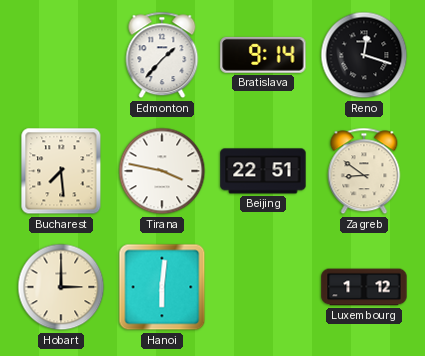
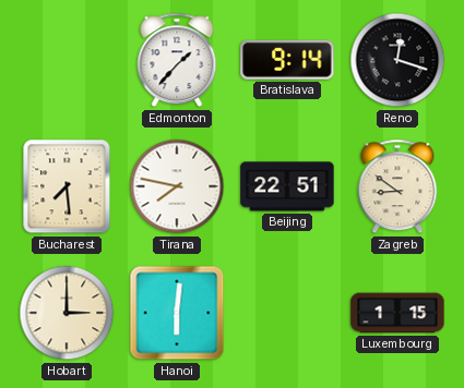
Tirana: 3:47 -> 7:47 (177, 186)
Luxembourg: 1:12 -> 1:15 (397, 313)
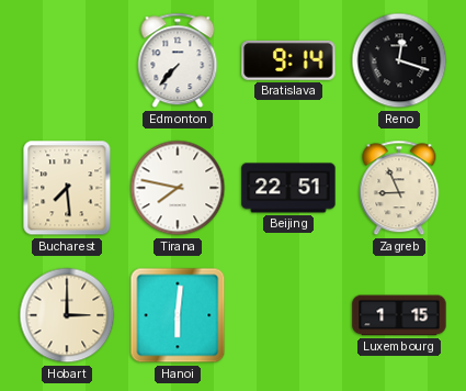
Edmonton: 1:37 -> 7:37 (178, 60)
Zagreb: 8:51 -> 8:56 (399, 188)
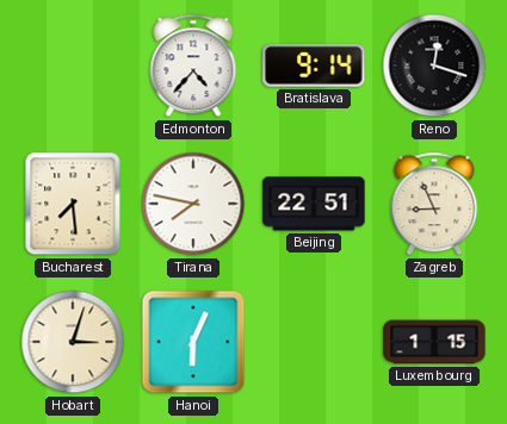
Edmonton: 7:37 -> 4:37 (193, 66)
Hobart: 3:00 -> 3:03 (73, 342)
Hanoi: 6:01 -> 6:04 (193, 342)
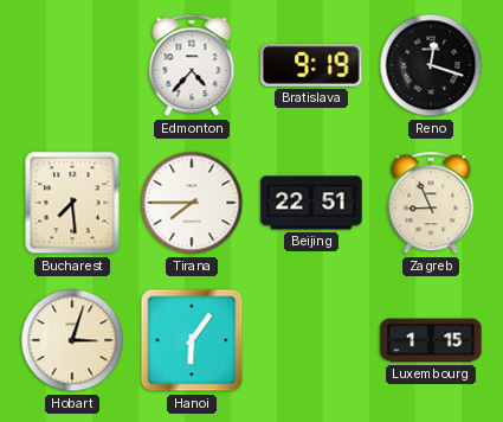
Bratislava: 9:14 -> 9:19 (311, 65)
Tirana: 7:47 -> 7:45 (192, 203)
Hanoi: 6:04 -> 6:06 (192, 340)
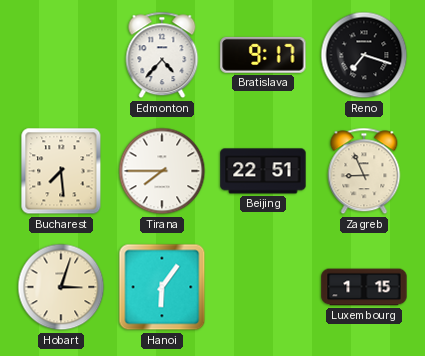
Bratislava: 9:19 -> 9:17 (263, 55)
Reno: 12:18 -> 7:18 (364, 55)
